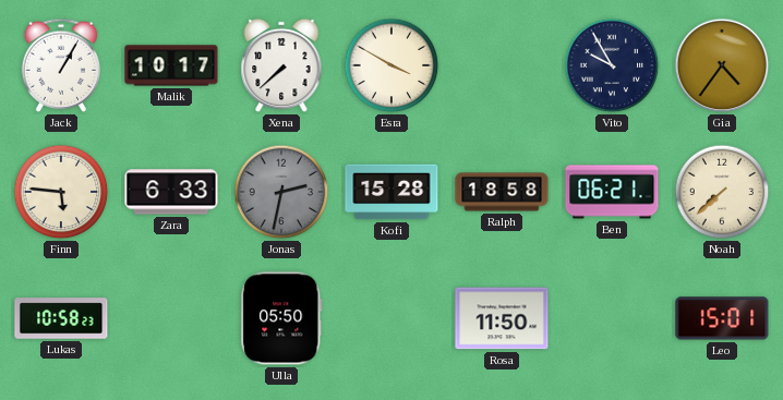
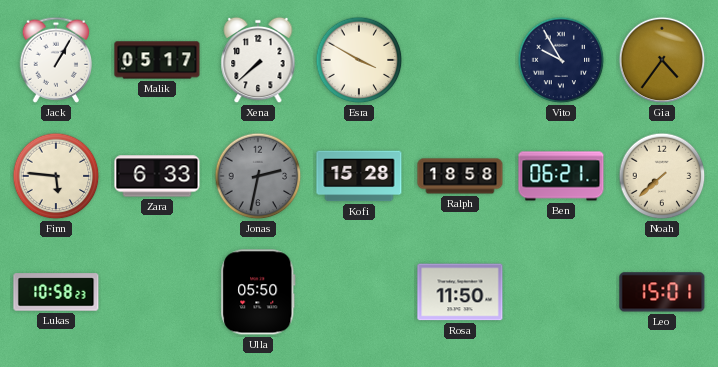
Malik: 10:17 -> 05:17 (157, 60)
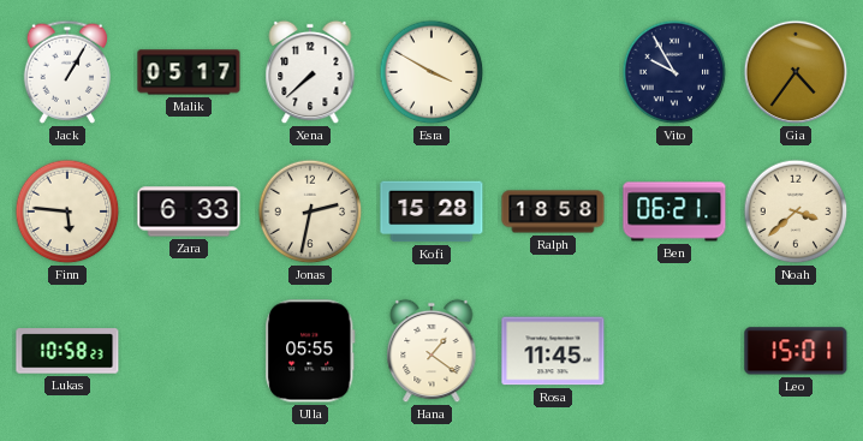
Jonas dial: grey -> cream (310, 211)
Noah: 7:38 -> 3:38 (796, 211)
Ulla: 05:50 -> 05:55 (310, 351)
Hana: none -> 1:21 (431, 351)
Rosa: 11:50 -> 11:45 (553, 351)
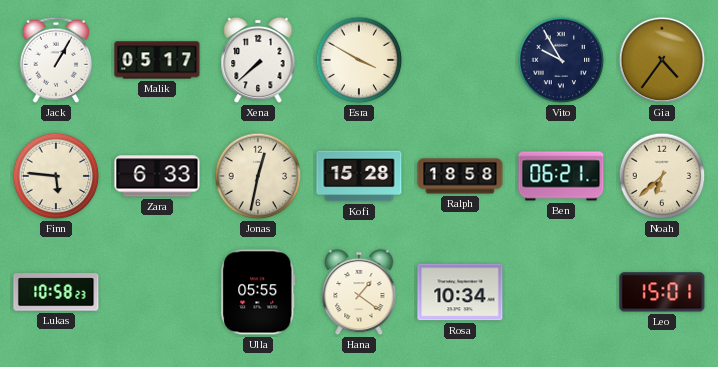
Jonas: 2:32 -> 12:32 (258, 176)
Noah: 3:38 -> 6:38 (662, 176)
Rosa: 11:45 -> 10:34 (460, 292)
